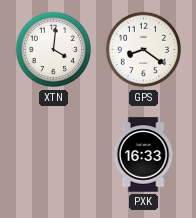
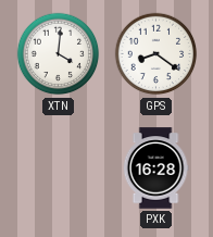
PXK: 16:33 -> 16:28 (155, 169)
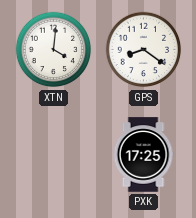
PXK: 16:28 -> 17:25 (143, 155)
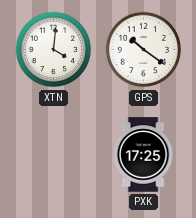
GPS: 8:21 -> 10:21 (144, 50)
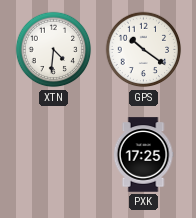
XTN: 4:01 -> 4:31 (54, 50)
